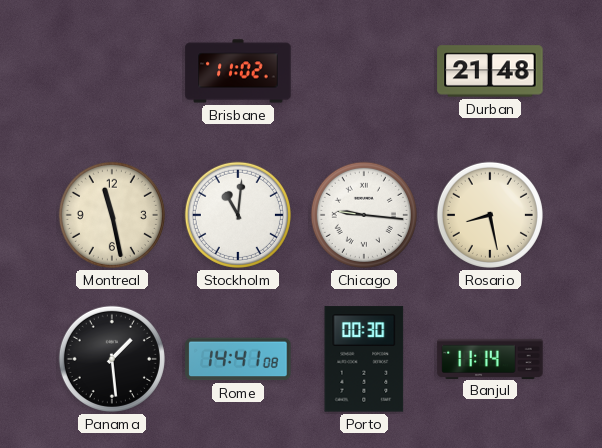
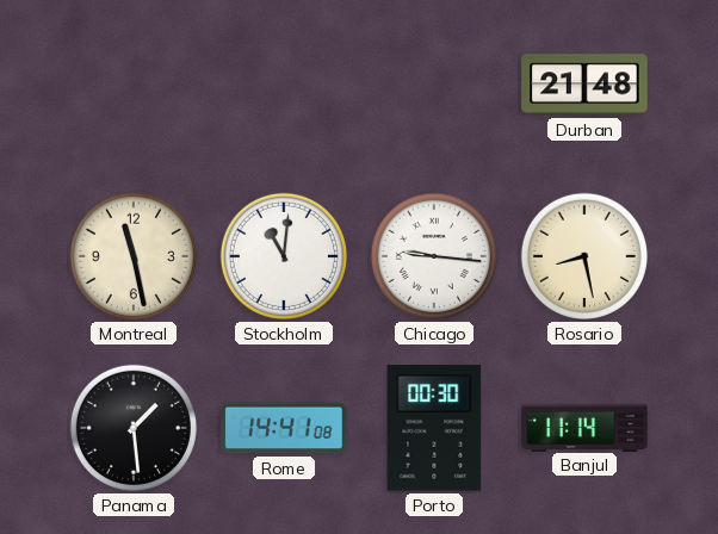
Brisbane: 11:02 -> none (238, 71)
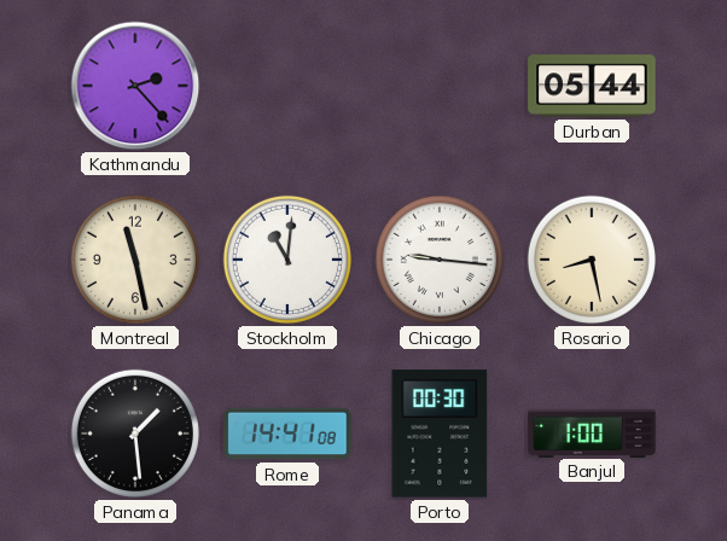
Kathmandu: none -> 2:23 (135, 86)
Durban: 21:48 -> 05:44 (592, 86)
Banjul: 11:14 -> 1:00 (592, 432)
